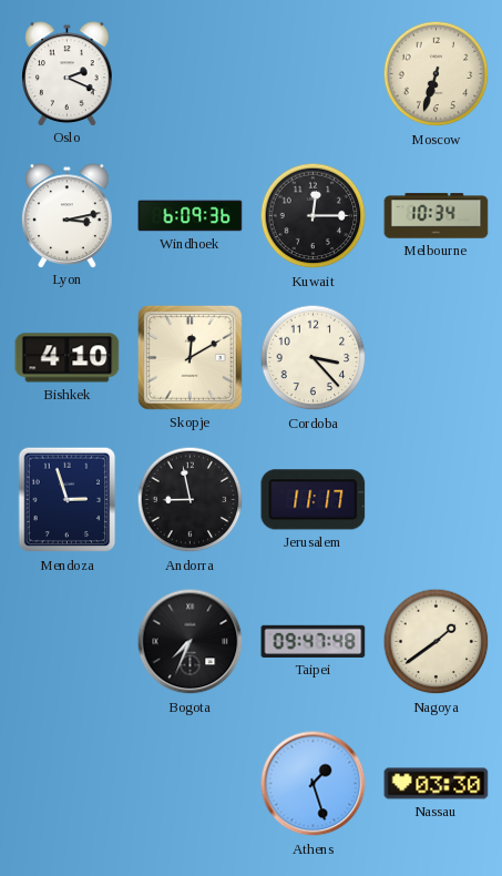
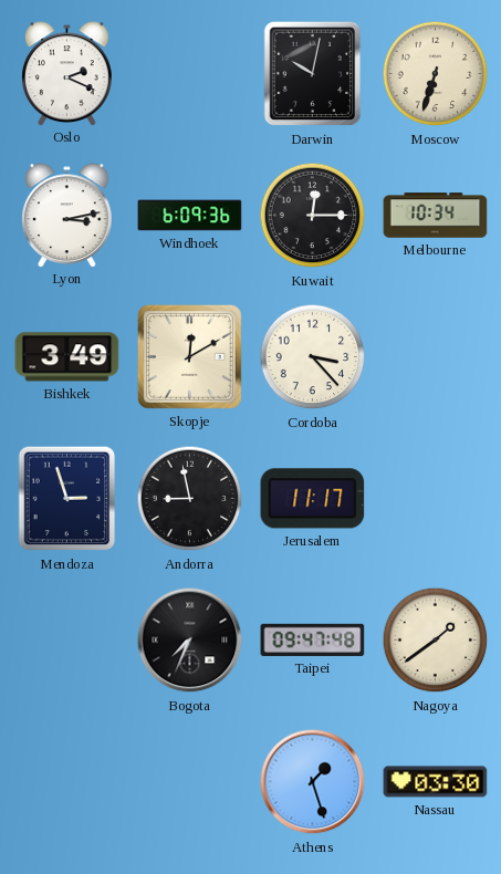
Darwin: none -> 10:02 (313, 74)
Bishkek: 4:10 -> 3:49 (67, 357)
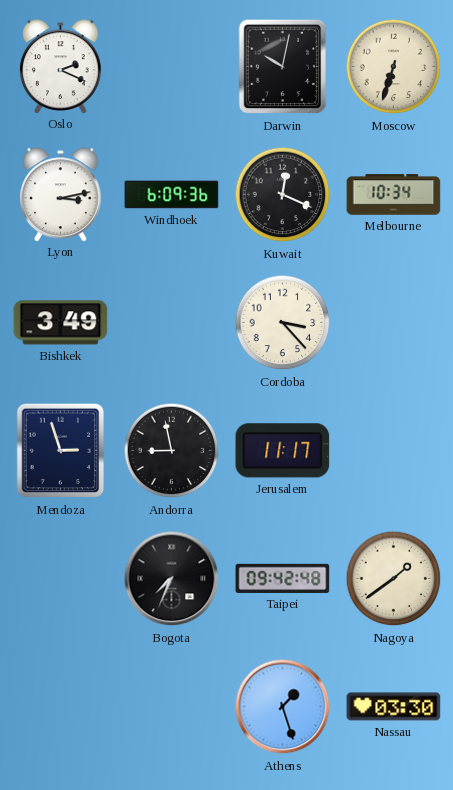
Kuwait: 12:15 -> 12:19 (283, 195)
Skopje: 12:10 -> none (189, 356)
Taipei: 09:47 -> 09:42 (283, 578)
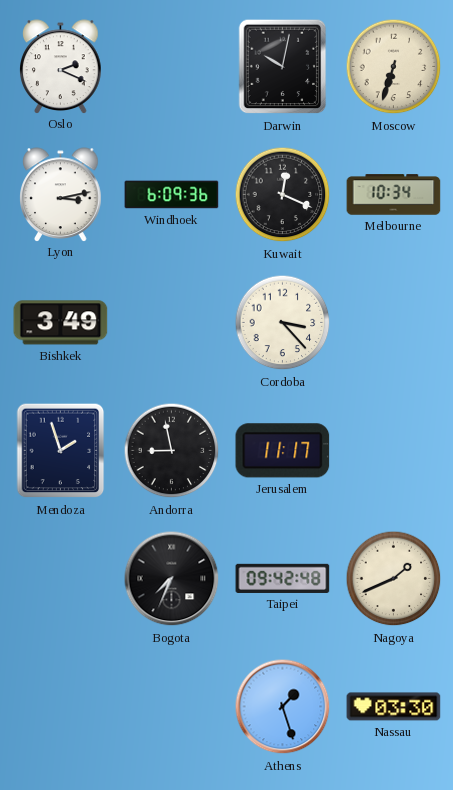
Mendoza: 2:57 -> 1:57 (61, 451)
Nagoya: 1:39 -> 1:41 (394, 579)
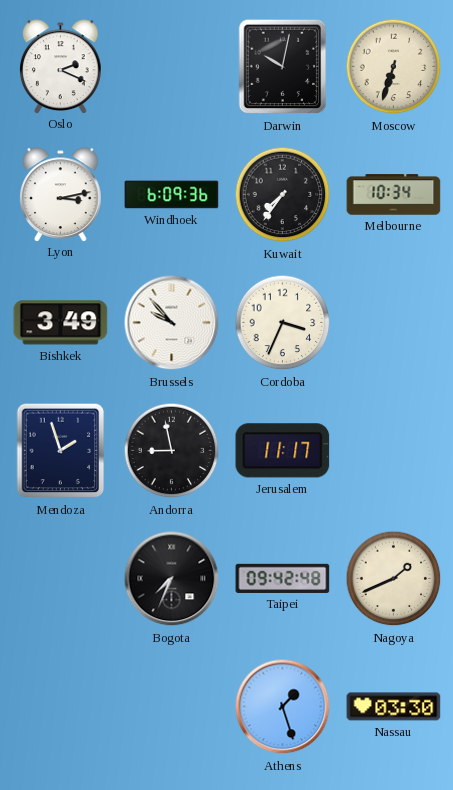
Kuwait: 12:19 -> 7:36 (283, 195)
Brussels: none -> 9:53 (172, 323)
Cordoba: 3:23 -> 3:34 (283, 323)
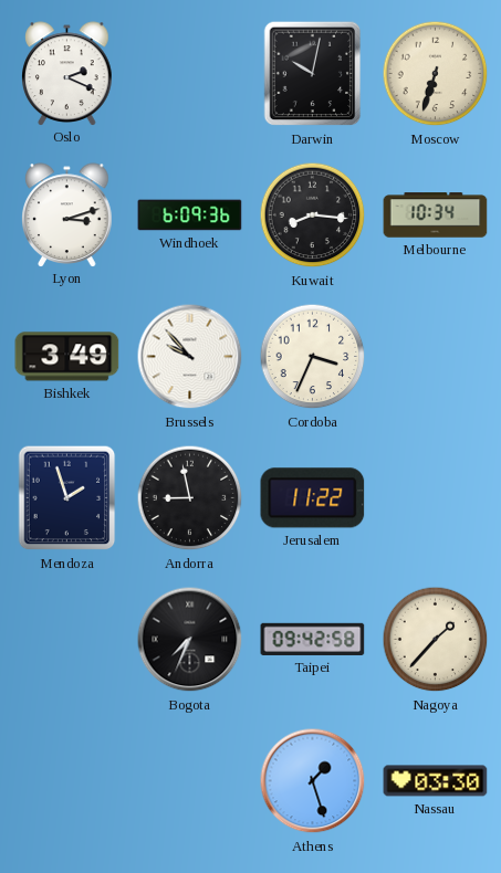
Lyon: 3:13 -> 3:12 (67, 214)
Kuwait: 7:36 -> 8:16 (313, 215)
Jerusalem: 11:17 -> 11:22 (313, 498)
Taipei: 09:42:48 -> 09:42:58 (313, 639)
Nagoya: 1:41 -> 1:37 (436, 640)
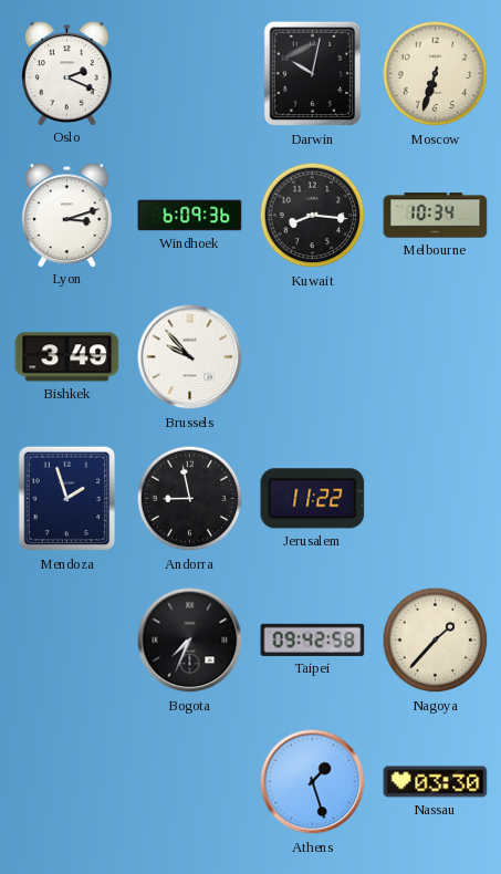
Cordoba: 3:34 -> none (313, 357)
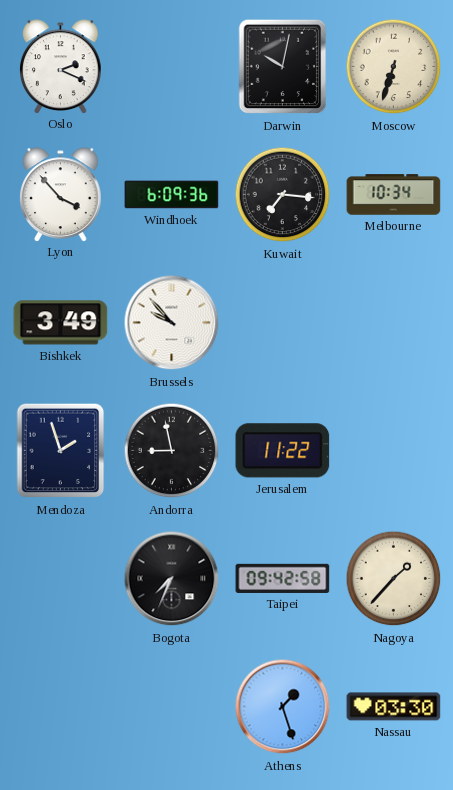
Lyon: 3:12 -> 3:53 (61, 194)
Kuwait: 8:16 -> 7:16 (283, 195)
